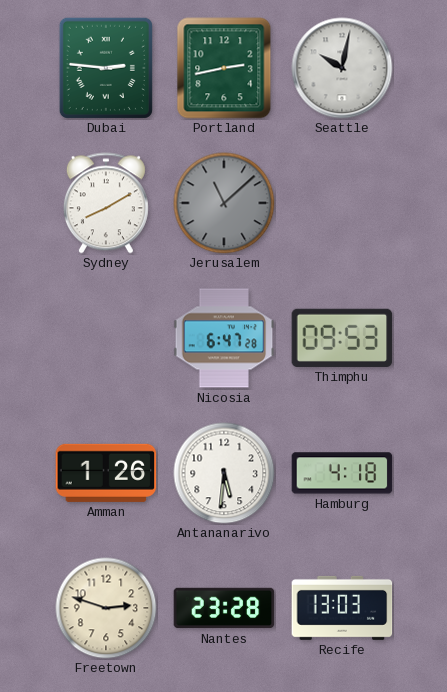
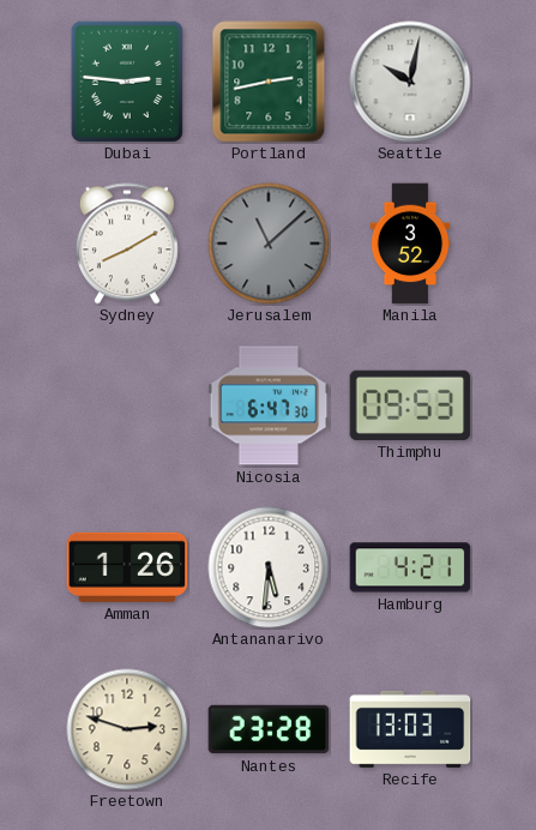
Manila: none -> 3:52 (410, 243)
Nicosia: 6:47:28 -> 6:47:30 (269, 405)
Hamburg: 4:18 -> 4:21 (410, 567)
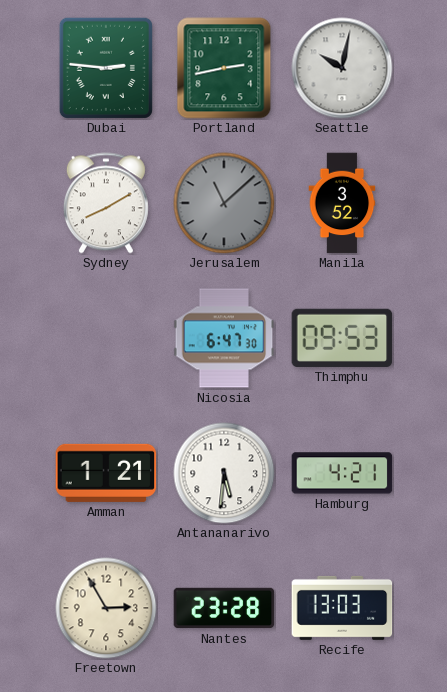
Amman: 1:26 -> 1:21 (106, 473)
Freetown: 2:48 -> 2:55 (106, 608)
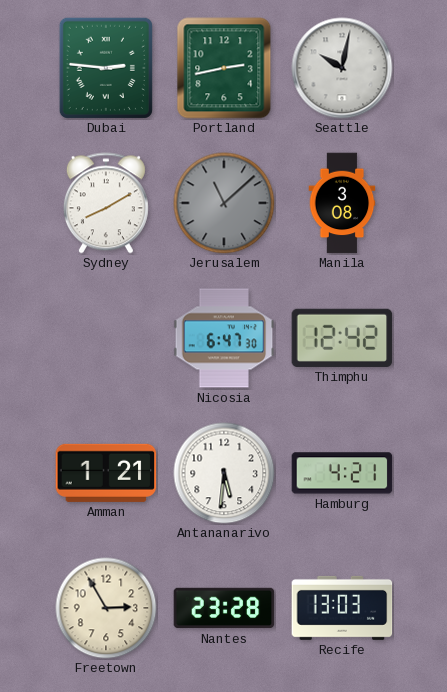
Manila: 3:52 -> 3:08 (342, 203)
Thimphu: 09:53 -> 12:42 (342, 338)
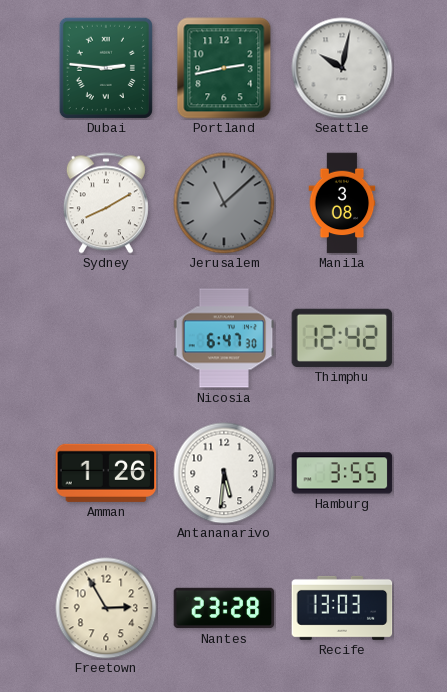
Amman: 1:21 -> 1:26 (106, 473)
Hamburg: 4:21 -> 3:55 (342, 473)
